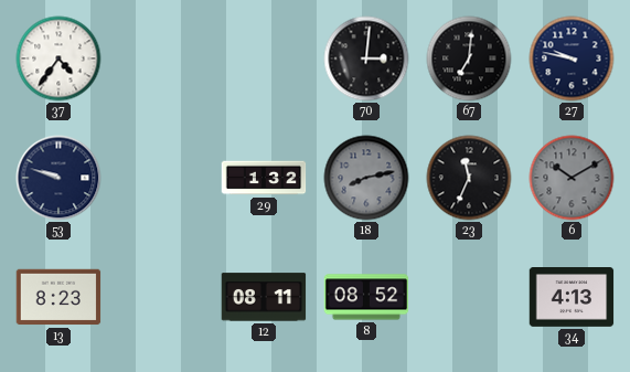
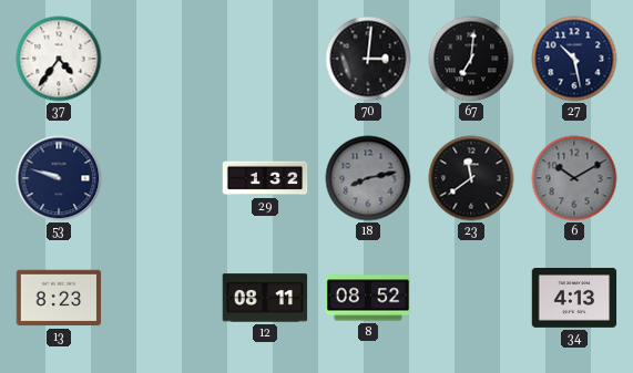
27: 9:47 -> 10:28 (574, 59)
23: 11:34 -> 11:39 (471, 178)
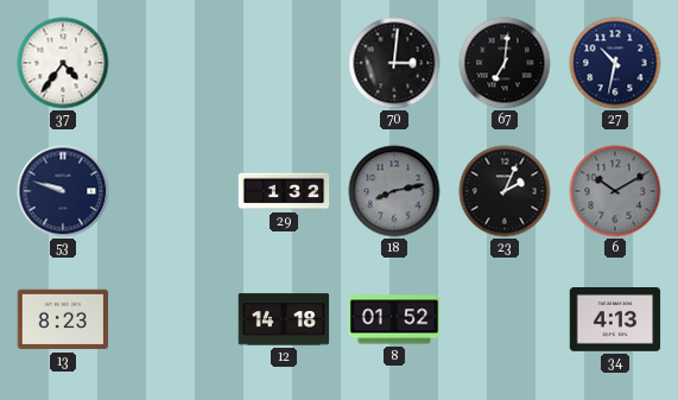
27: 10:28 -> 10:32 (615, 63)
23: 11:39 -> 2:04 (505, 191)
12: 08:11 -> 14:18 (284, 319)
8: 08:52 -> 01:52 (394, 319)
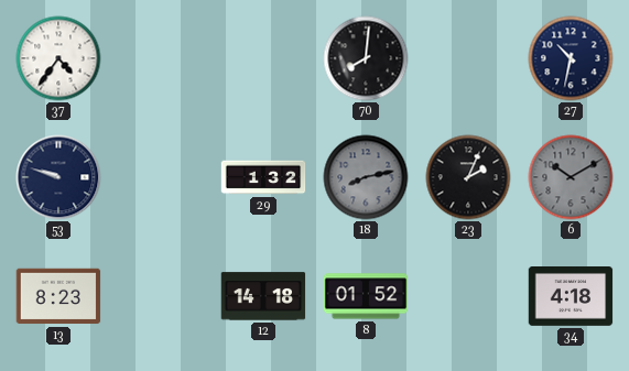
70: 3:01 -> 8:01 (366, 58)
67: 7:01 -> none (505, 63)
34: 4:13 -> 4:18 (571, 297)
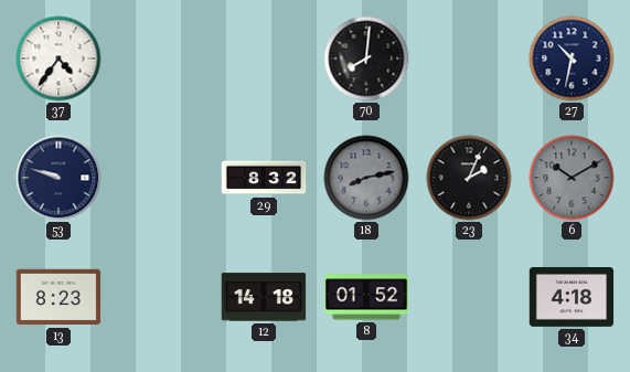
29: 1:32 -> 8:32 (264, 178)
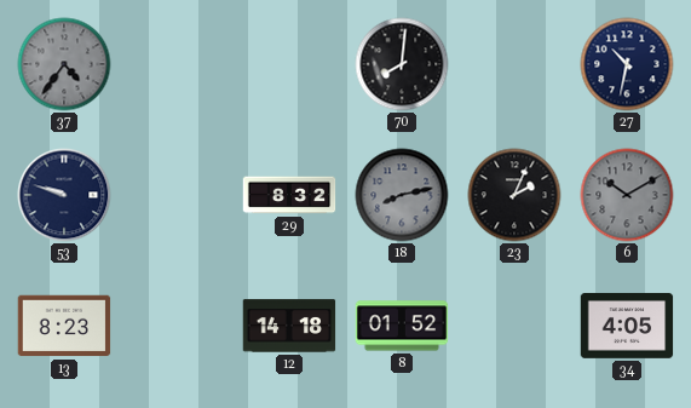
37 dial: white -> grey (64, 64)
34: 4:18 -> 4:05 (627, 327)
